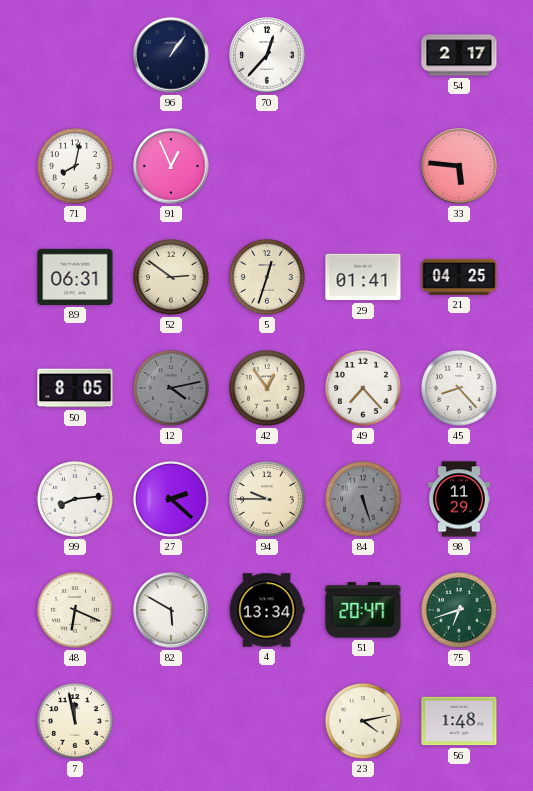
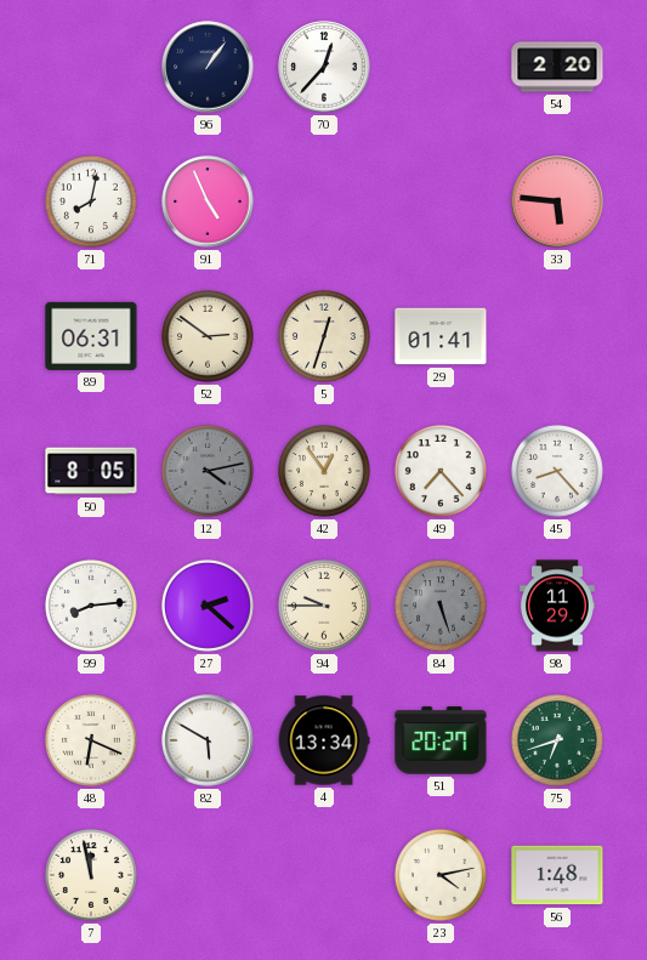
54: 2:17 -> 2:20 (557, 67)
91: 12:56 -> 4:56 (208, 201)
21: 04:25 -> none (459, 277)
51: 20:47 -> 20:27 (441, 740)
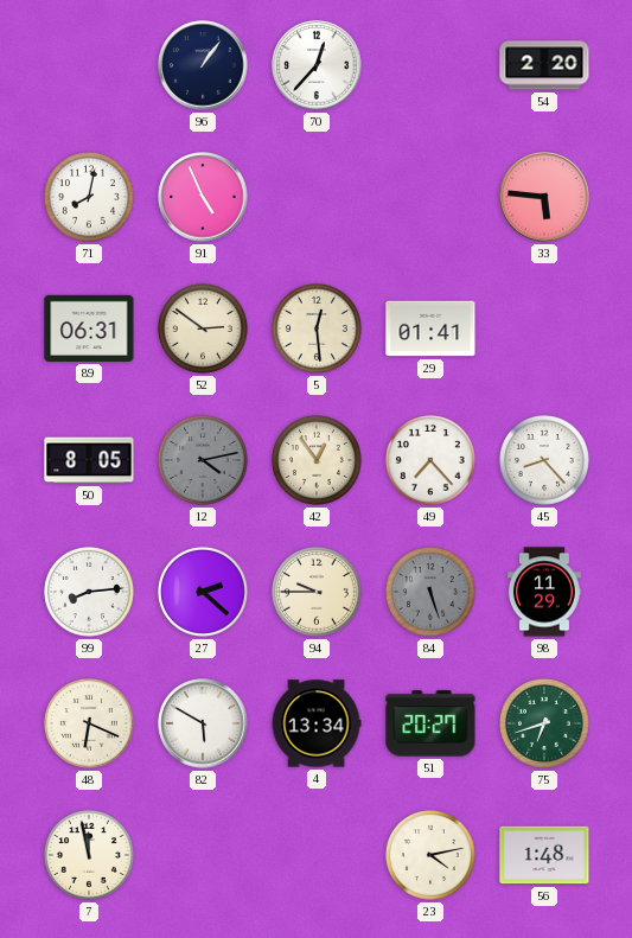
5: 12:33 -> 12:29 (317, 328)
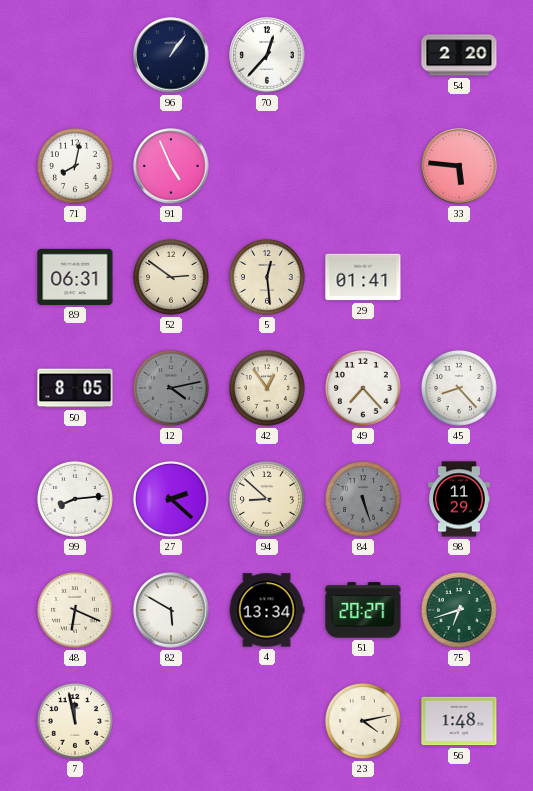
94: 9:45 -> 8:52 (267, 499)
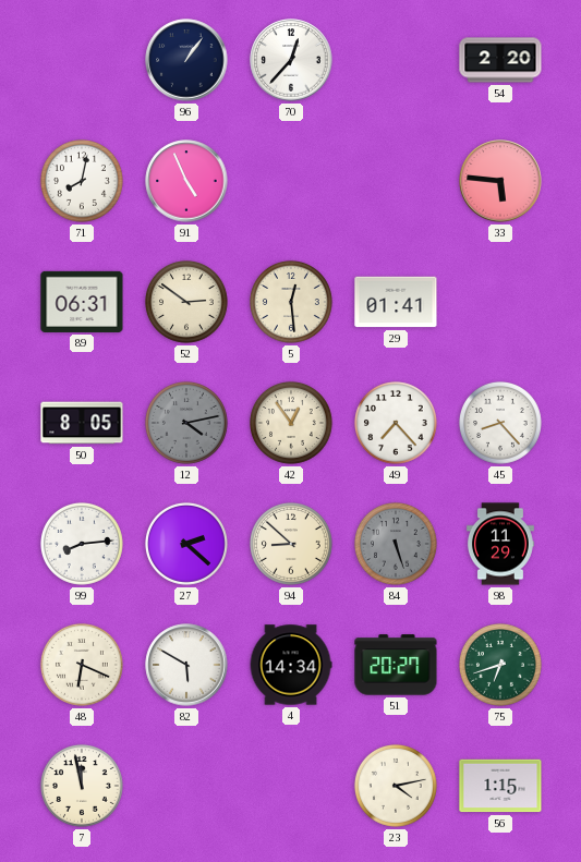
4: 13:34 -> 14:34 (291, 665)
56: 1:48 -> 1:15 (500, 786)
